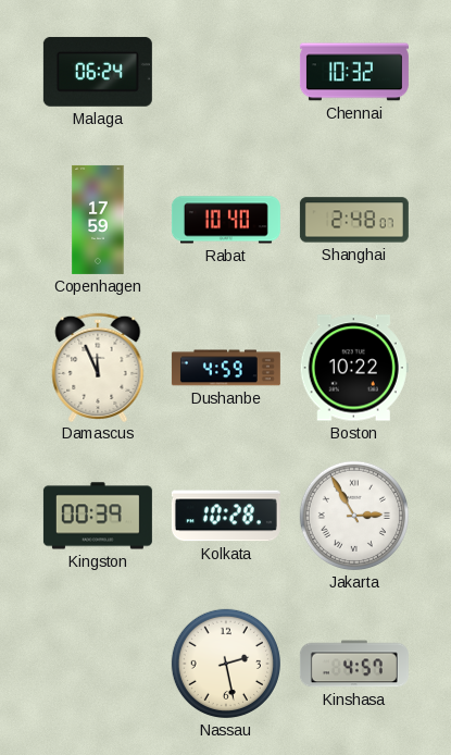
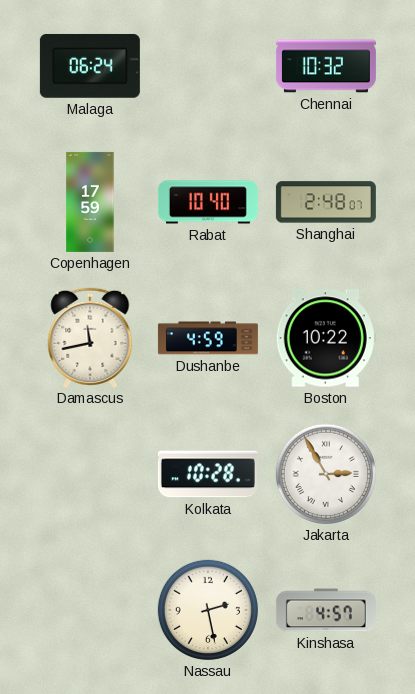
Damascus: 11:56 -> 11:43 (90, 337)
Kingston: 00:39 -> none (98, 516)
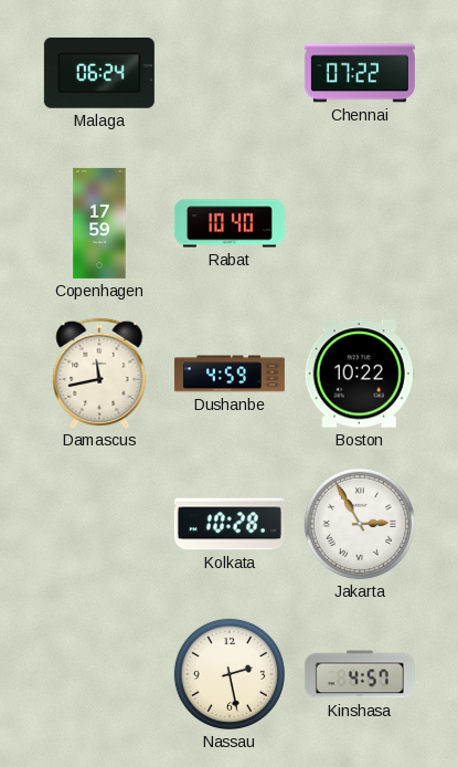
Chennai: 10:32 -> 07:22 (360, 73)
Shanghai: 2:48 -> none (326, 202)
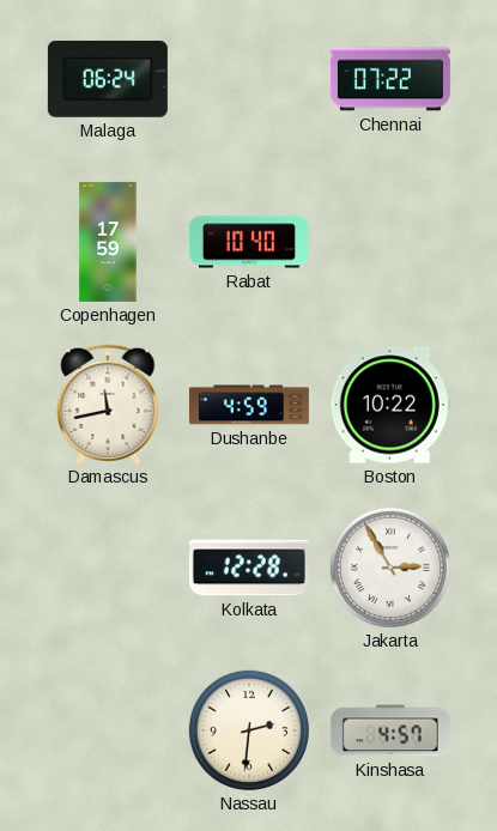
Kolkata: 10:28 -> 12:28 (249, 568)
Nassau: 2:28 -> 2:31 (249, 730)
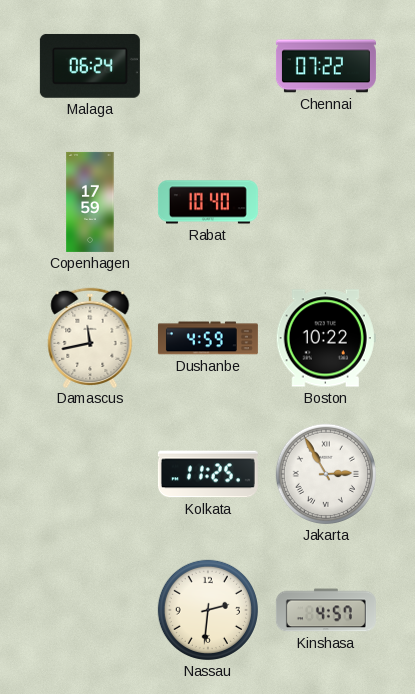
Kolkata: 12:28 -> 11:25 (208, 474)
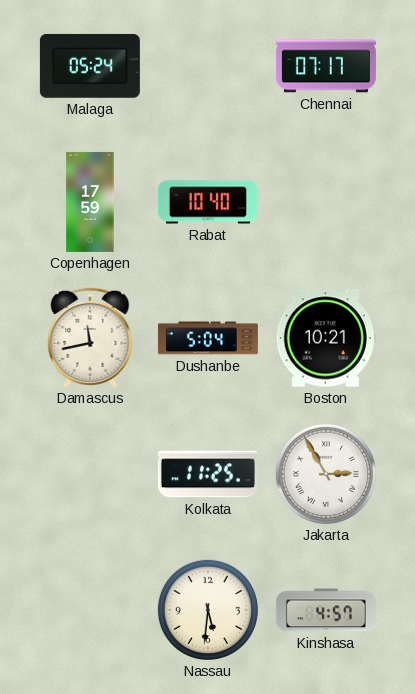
Malaga: 06:24 -> 05:24 (90, 66)
Chennai: 07:22 -> 07:17 (326, 66)
Dushanbe: 4:59 -> 5:04 (208, 338)
Boston: 10:22 -> 10:21 (326, 338)
Nassau: 2:31 -> 5:31 (208, 610)
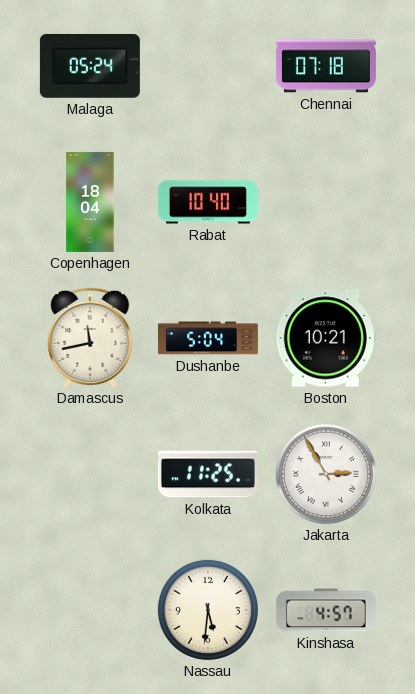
Chennai: 07:17 -> 07:18 (326, 66)
Copenhagen: 17:59 -> 18:04 (90, 202)
